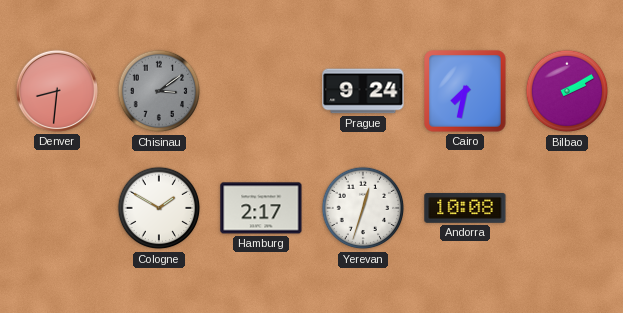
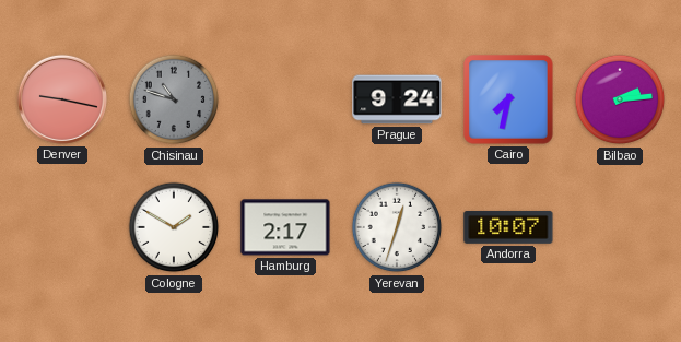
Denver: 8:31 -> 9:17 (62, 99)
Chisinau: 3:09 -> 10:48 (174, 99)
Bilbao: 2:10 -> 2:14 (620, 99)
Andorra: 10:08 -> 10:07 (508, 227)
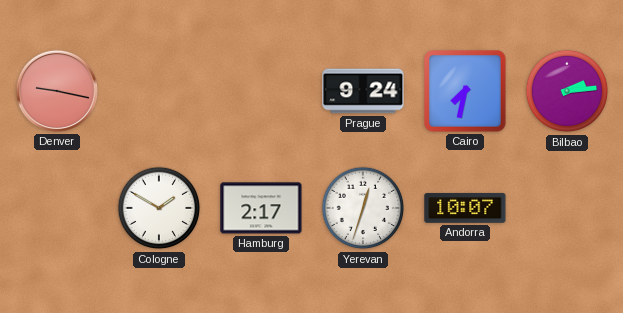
Chisinau: 10:48 -> none (174, 99)
